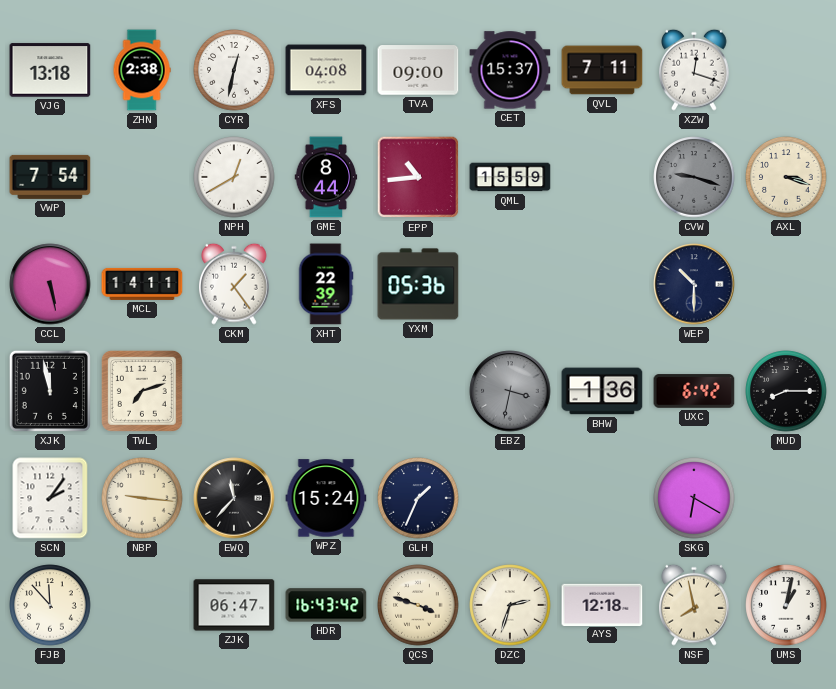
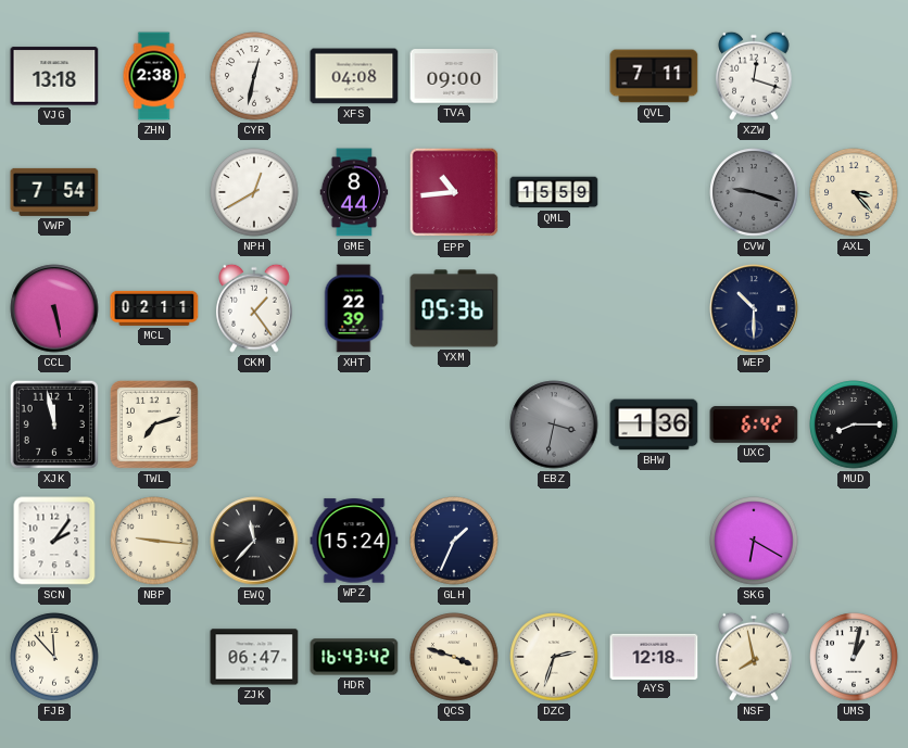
CET: 15:37 -> none (510, 70)
AXL: 3:18 -> 3:23 (854, 192)
MCL: 14:11 -> 02:11 (154, 308)
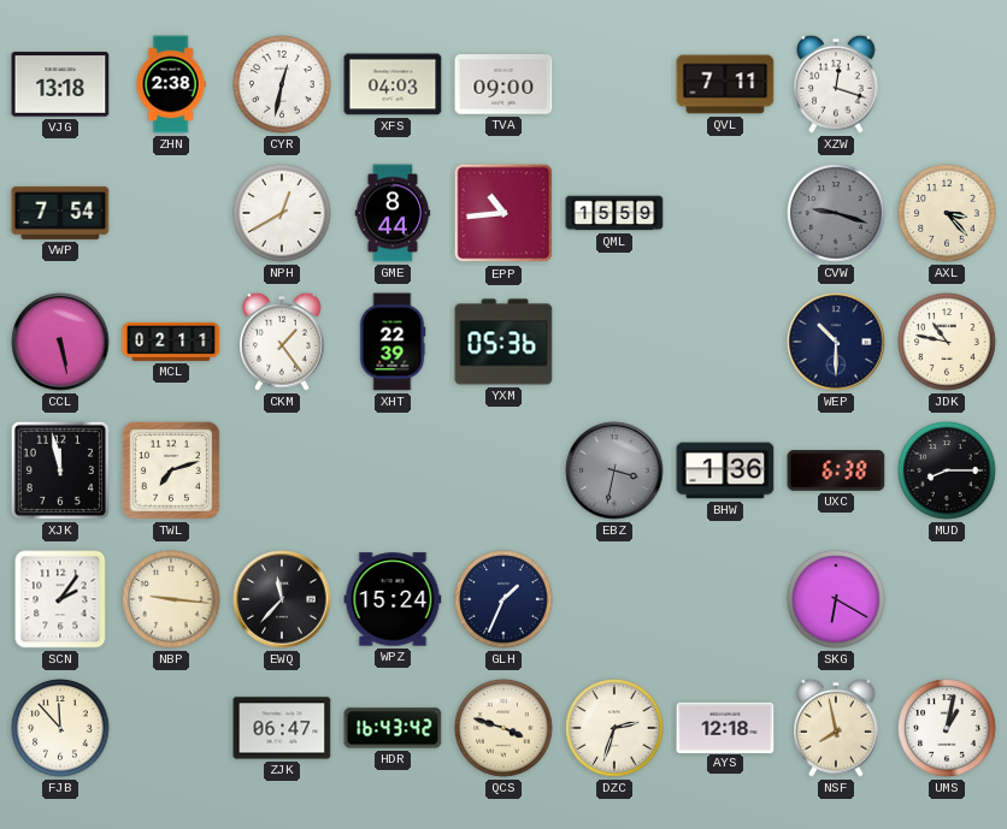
XFS: 04:08 -> 04:03 (393, 84)
JDK: none -> 10:47 (947, 342)
UXC: 6:42 -> 6:38 (836, 470)
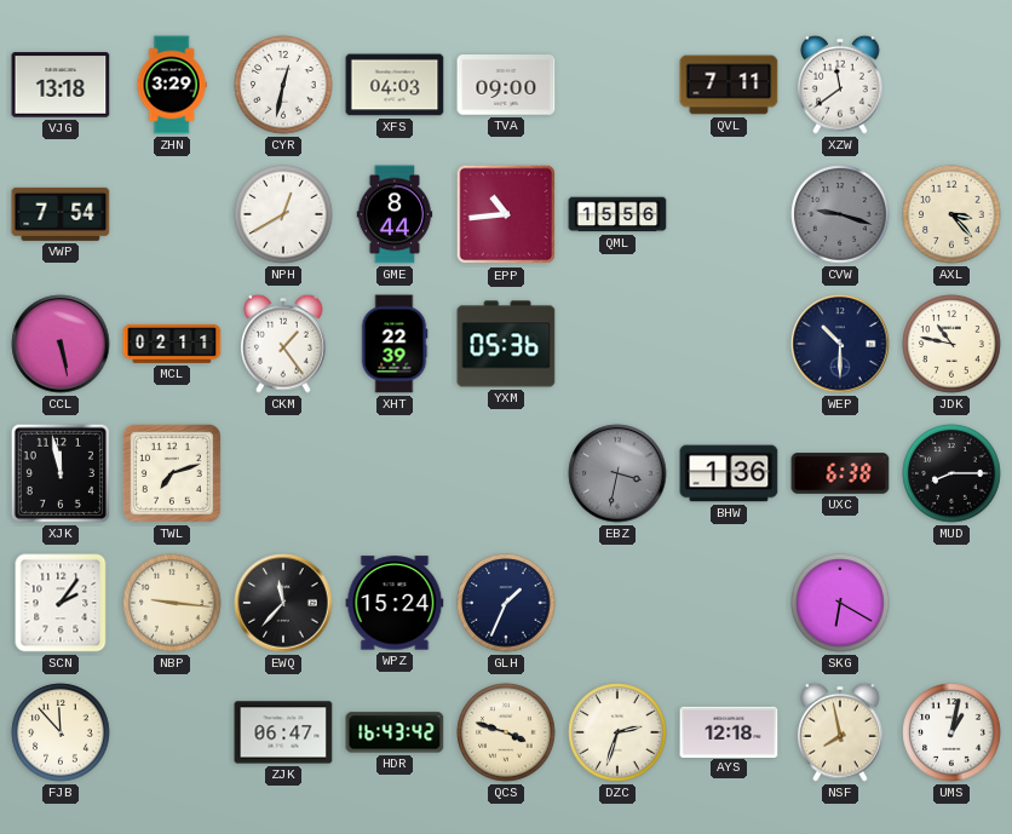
ZHN: 2:38 -> 3:29 (172, 85)
XZW: 12:18 -> 11:39 (840, 85)
QML: 15:59 -> 15:56 (617, 214)
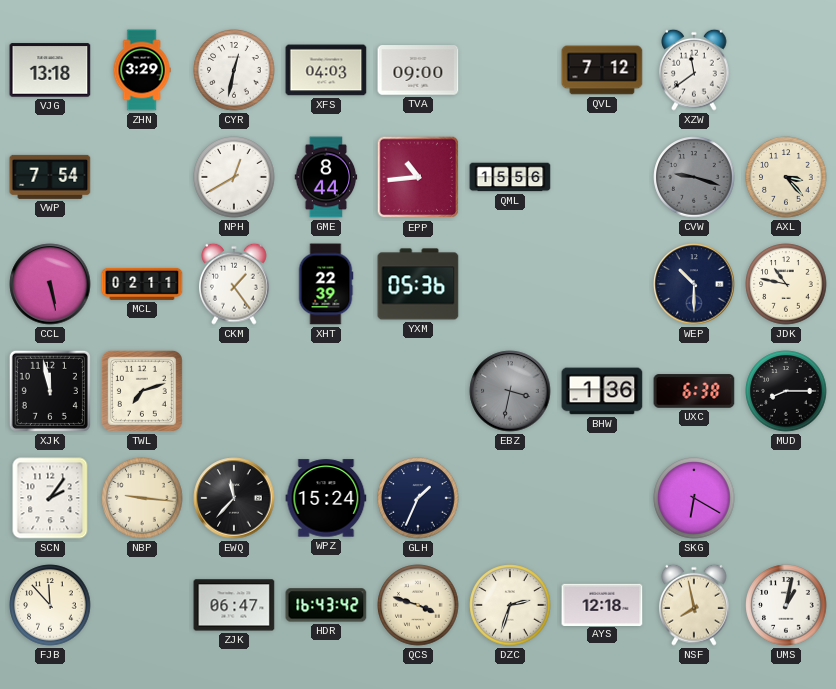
QVL: 7:11 -> 7:12 (602, 70)
